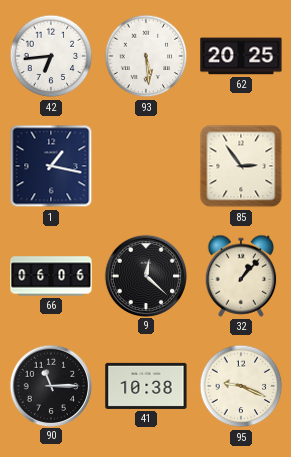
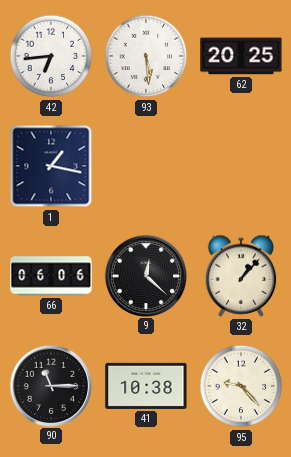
85: 2:54 -> none (241, 166)
95: 9:19 -> 9:23 (241, 386)
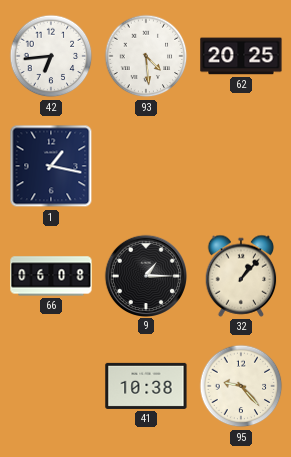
93: 5:29 -> 4:29 (146, 56)
66: 06:06 -> 06:08 (51, 276)
9: 12:22 -> 1:15 (145, 275)
90: 11:15 -> none (50, 385)
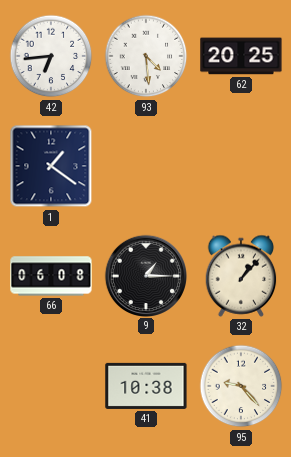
1: 1:17 -> 1:21 (51, 166)
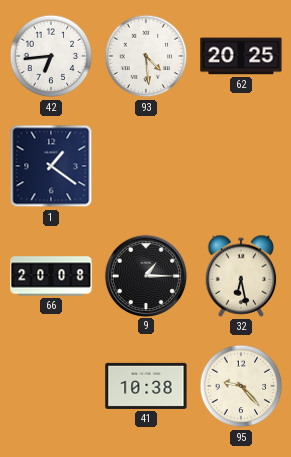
66: 06:08 -> 20:08 (51, 276)
32: 1:07 -> 6:28 (241, 276)
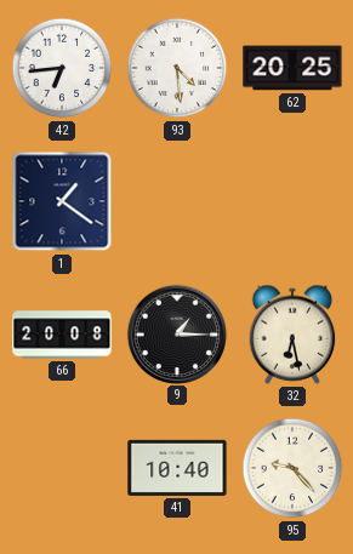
41: 10:38 -> 10:40 (177, 468)
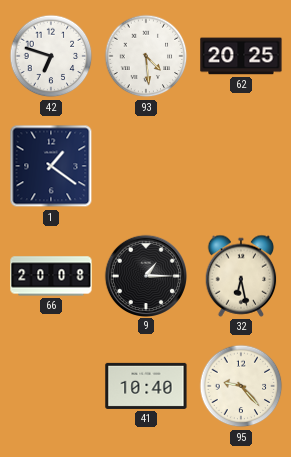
42: 6:44 -> 6:48 (51, 56)
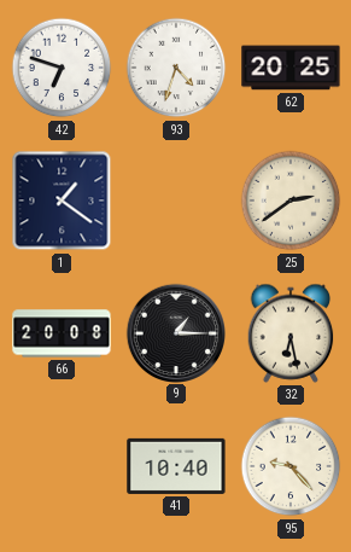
93: 4:29 -> 4:33 (176, 68)
25: none -> 2:39 (291, 201)
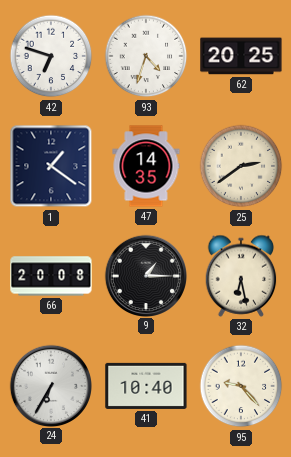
47: none -> 14:35 (146, 166)
24: none -> 6:35 (50, 385)
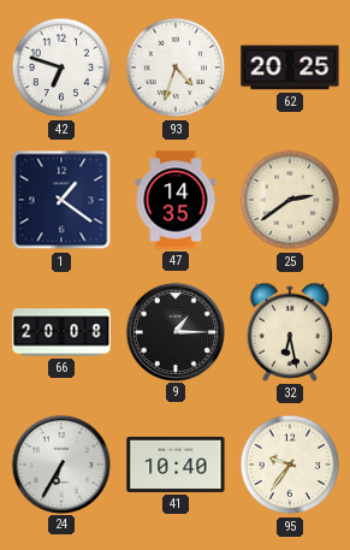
95: 9:23 -> 9:36 (290, 465)
